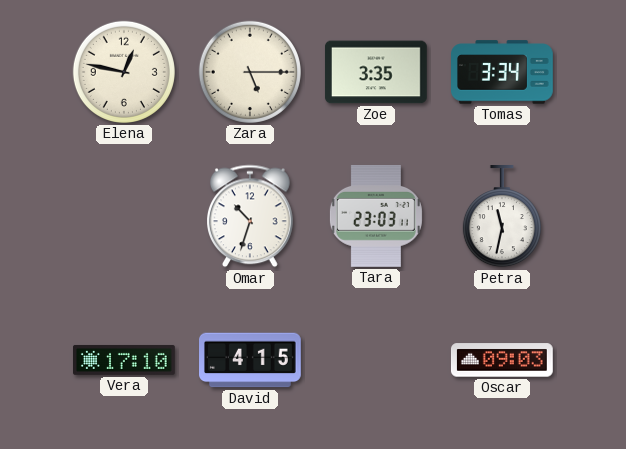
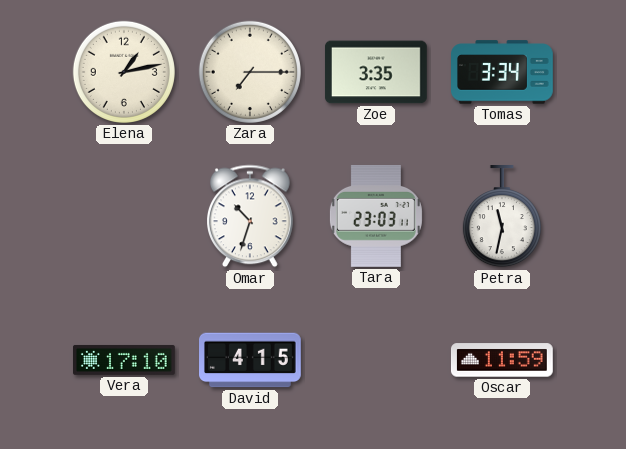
Elena: 12:47 -> 1:13 (124, 72)
Zara: 5:15 -> 7:15 (250, 72)
Oscar: 09:03 -> 11:59 (502, 360)
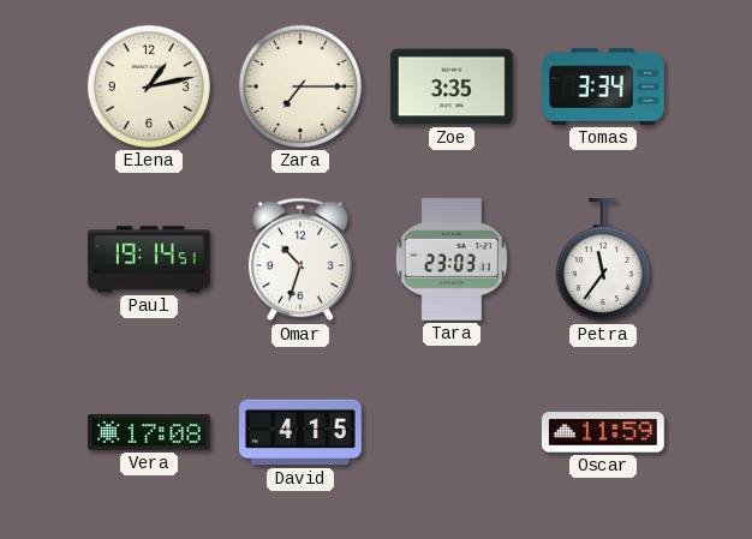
Paul: none -> 19:14 (150, 259)
Petra: 11:32 -> 11:36 (603, 260)
Vera: 17:10 -> 17:08 (150, 432)
